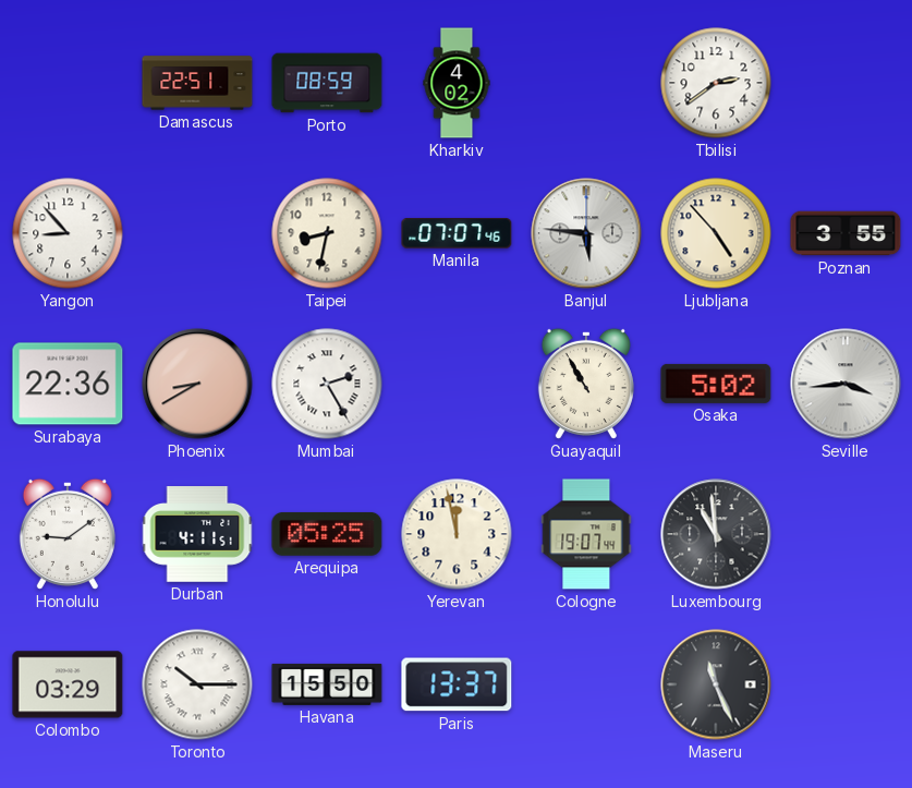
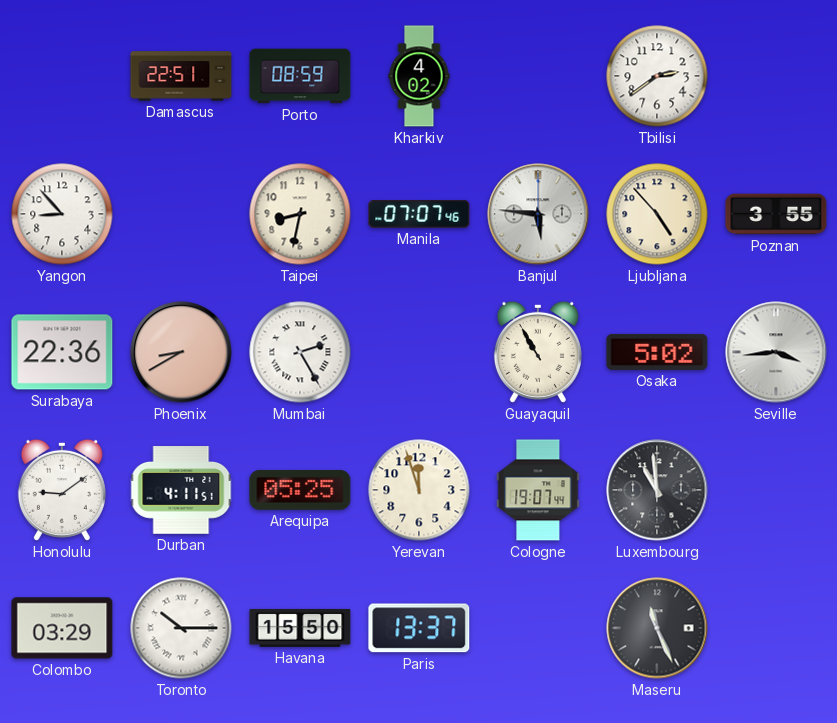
Yerevan: 11:58 -> 11:57 (419, 490)
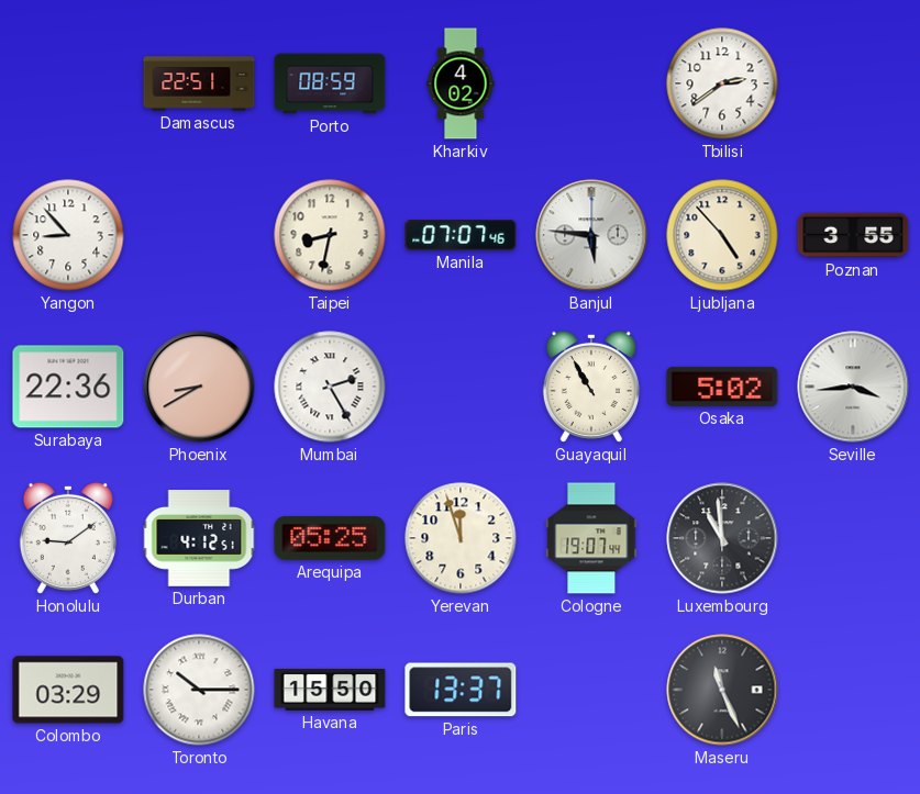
Durban: 4:11 -> 4:12 (199, 538)
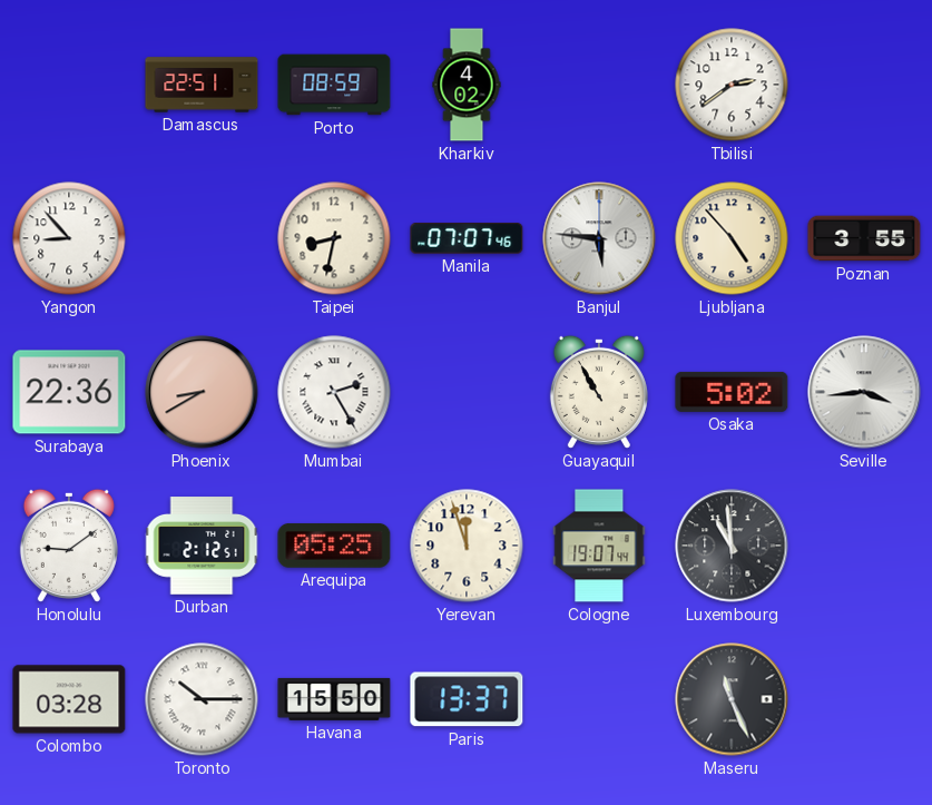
Durban: 4:12 -> 2:12 (202, 546)
Colombo: 03:29 -> 03:28 (69, 699)
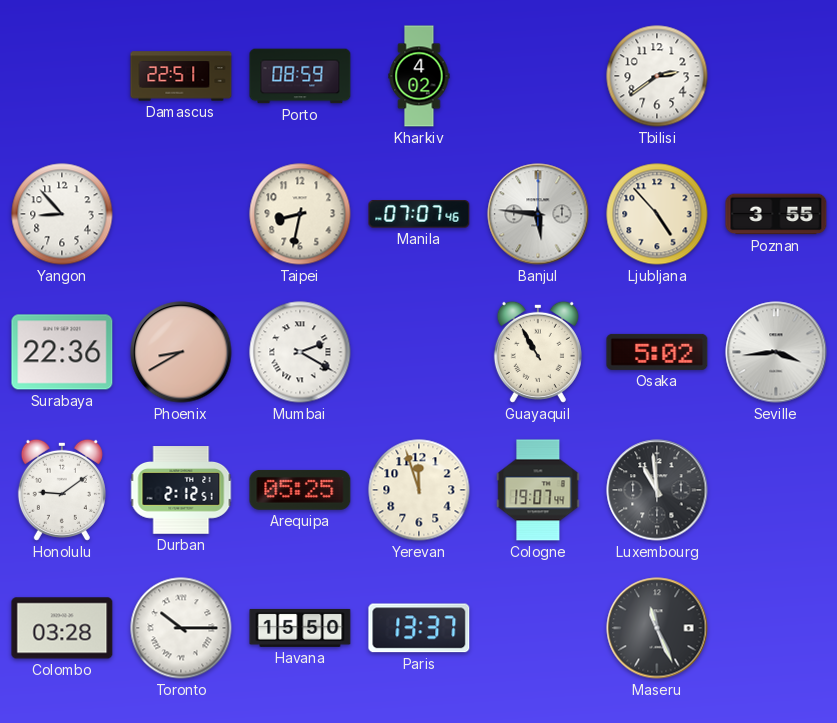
Mumbai: 2:25 -> 2:20 (300, 352)
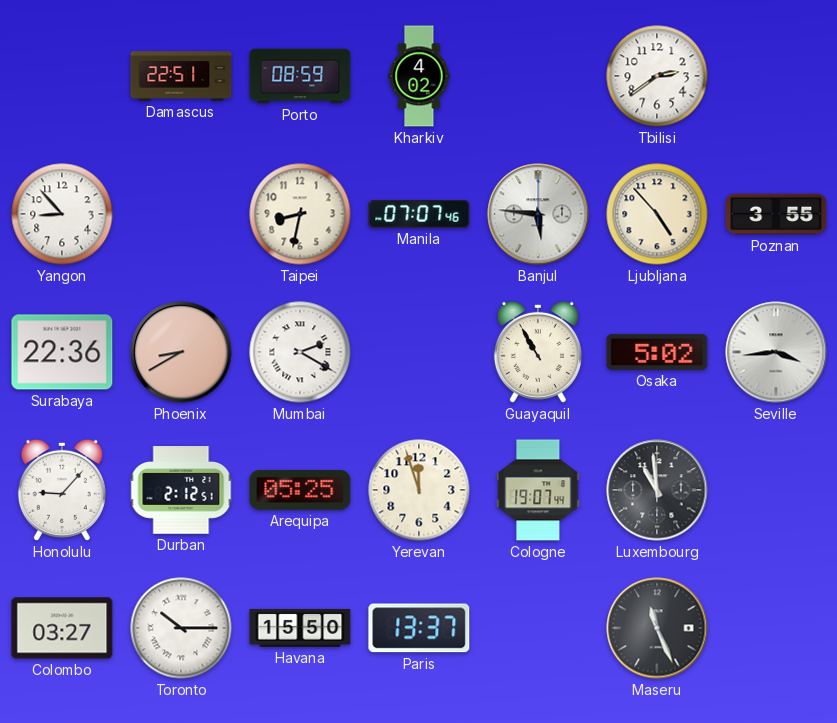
Honolulu: 9:09 -> 9:07 (62, 490)
Colombo: 03:28 -> 03:27 (62, 628)
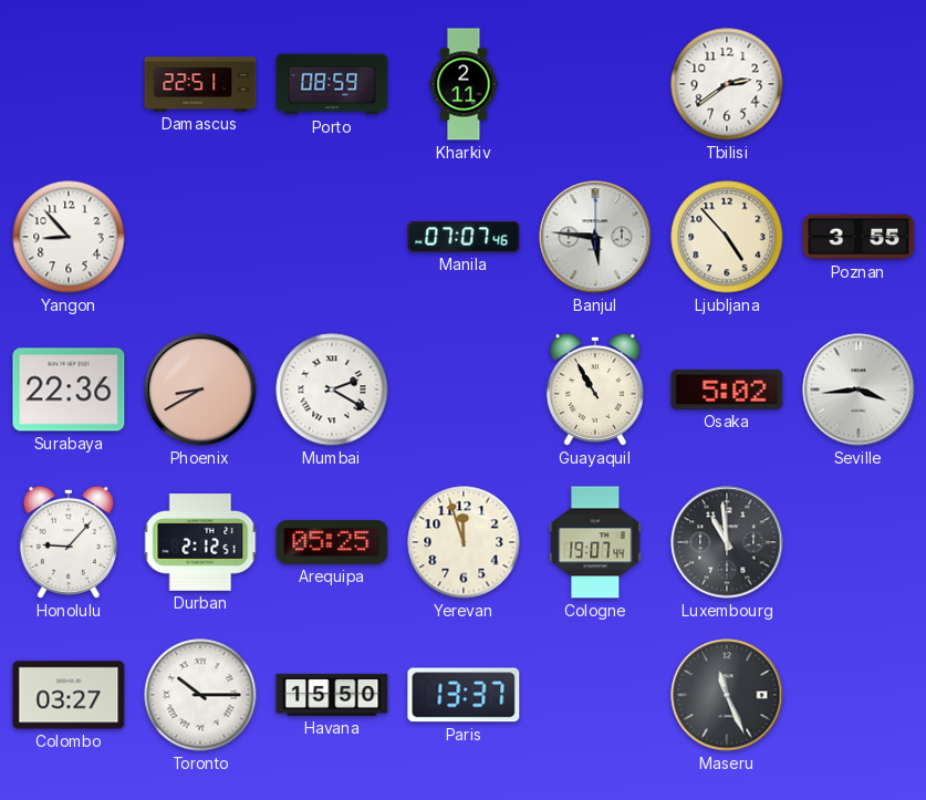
Kharkiv: 4:02 -> 2:11 (464, 84)
Taipei: 8:32 -> none (300, 214)
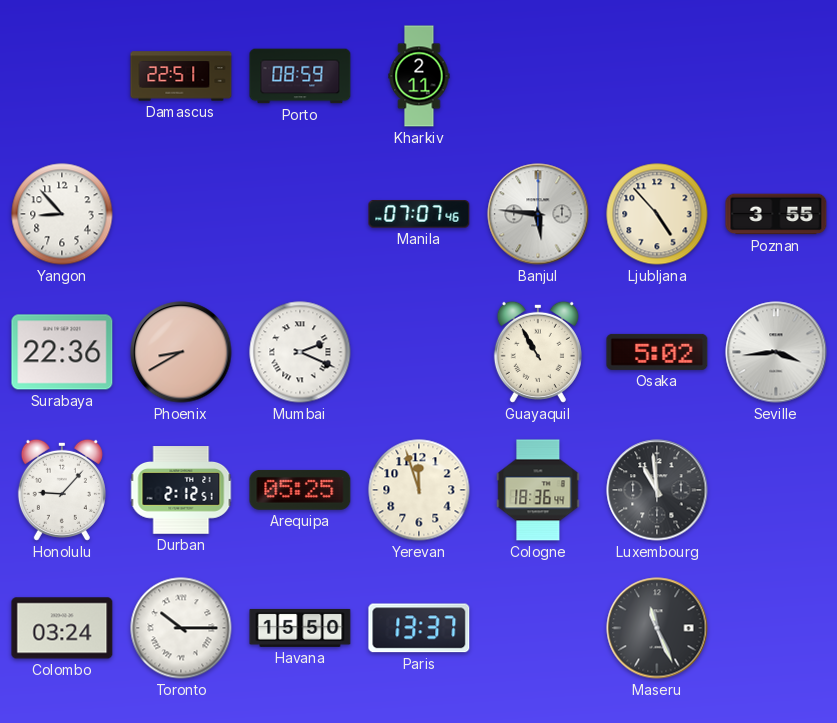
Tbilisi: 2:39 -> none (727, 84)
Mumbai: 2:20 -> 2:19 (300, 352)
Cologne: 19:07 -> 18:36 (538, 490)
Colombo: 03:27 -> 03:24 (62, 628)
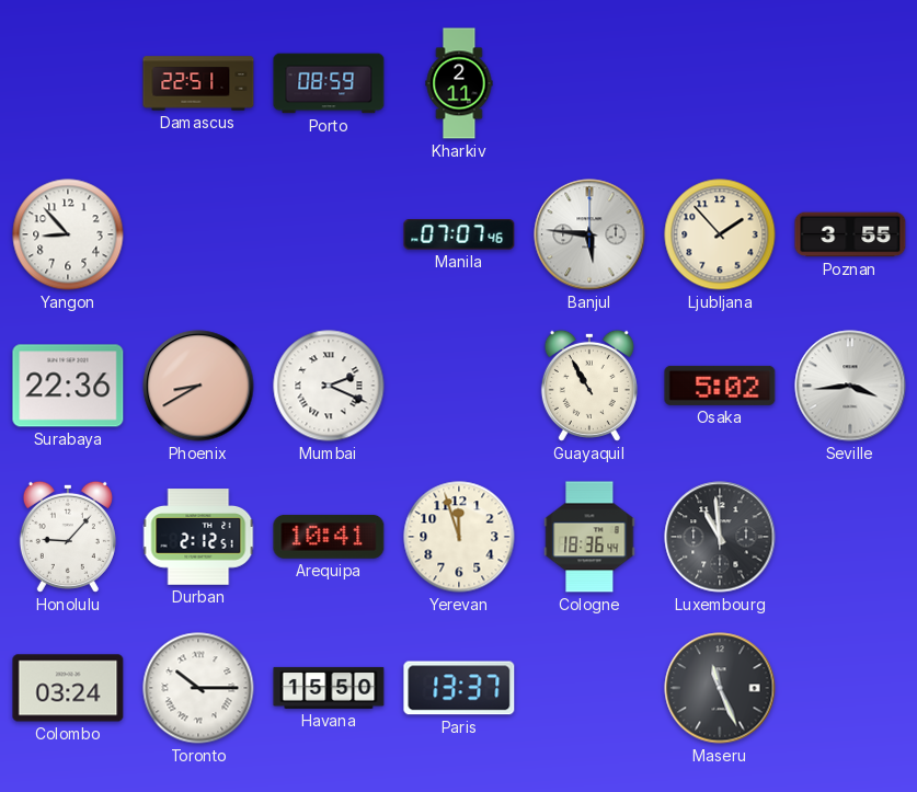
Ljubljana: 4:53 -> 1:53 (720, 234)
Arequipa: 05:25 -> 10:41 (329, 537)
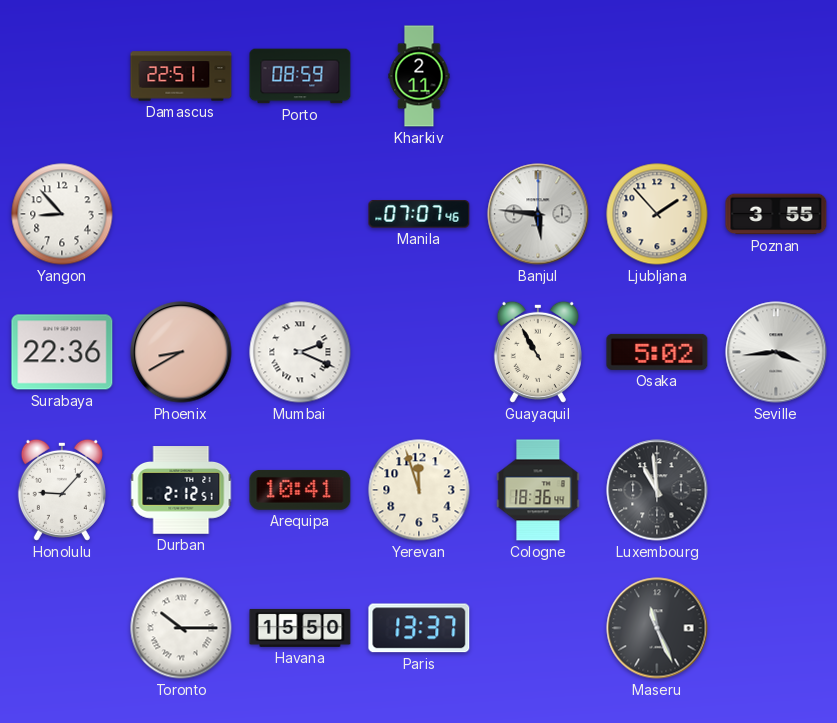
Colombo: 03:24 -> none (68, 688)
